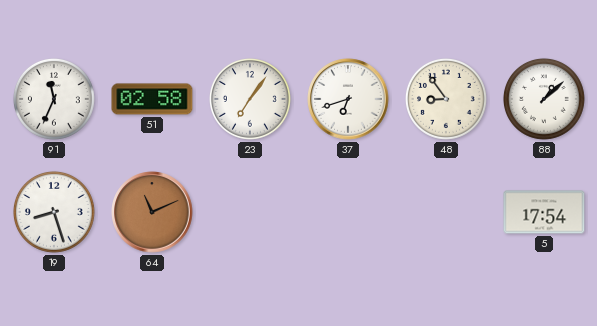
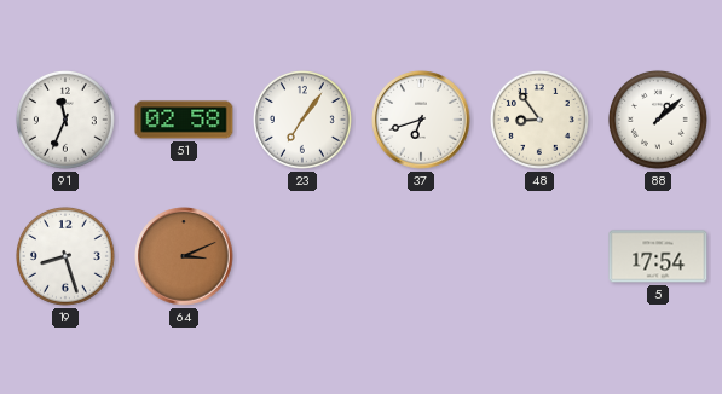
64: 11:11 -> 3:11 (184, 256)
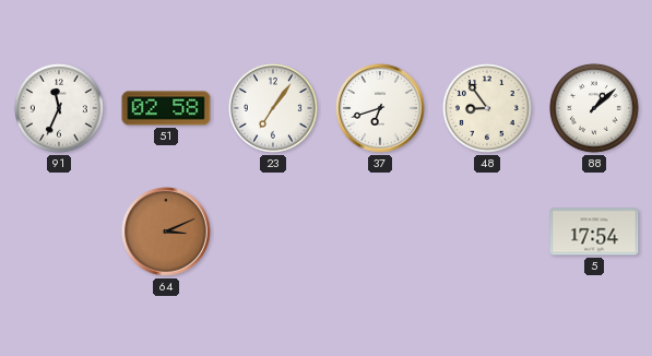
19: 8:27 -> none (65, 256)
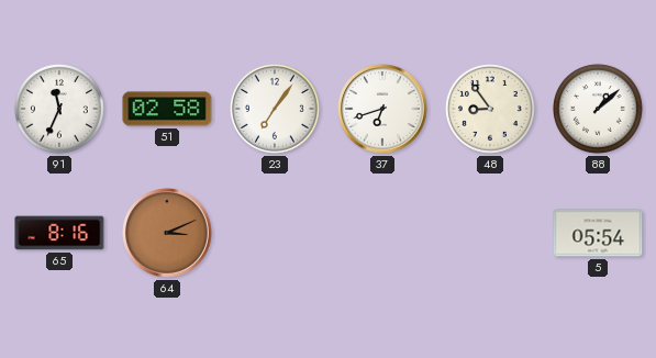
65: none -> 8:16 (59, 233)
5: 17:54 -> 05:54 (598, 233)
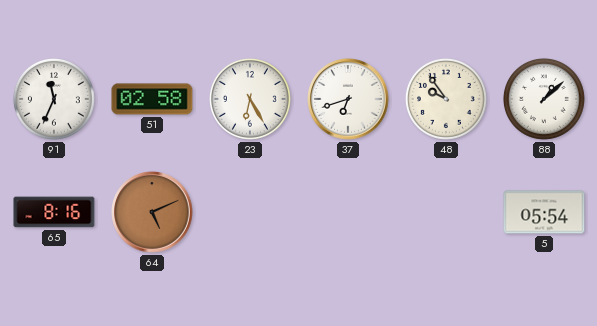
23: 7:06 -> 6:25 (250, 99)
48: 8:54 -> 9:54 (446, 99)
64: 3:11 -> 5:11 (152, 212)
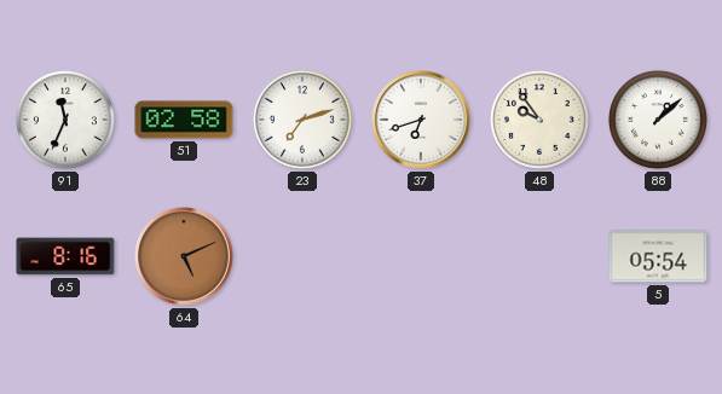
23: 6:25 -> 7:12 (302, 120)
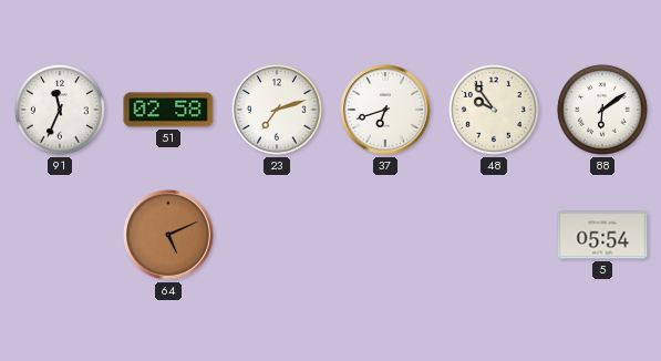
88: 1:08 -> 6:09 (602, 110)
65: 8:16 -> none (65, 256)
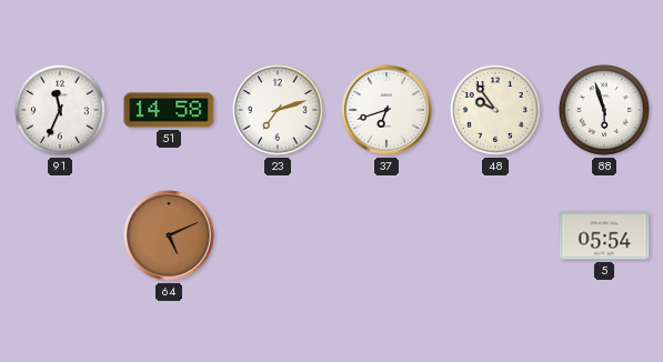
51: 02:58 -> 14:58 (169, 110)
88: 6:09 -> 5:57 (604, 110)
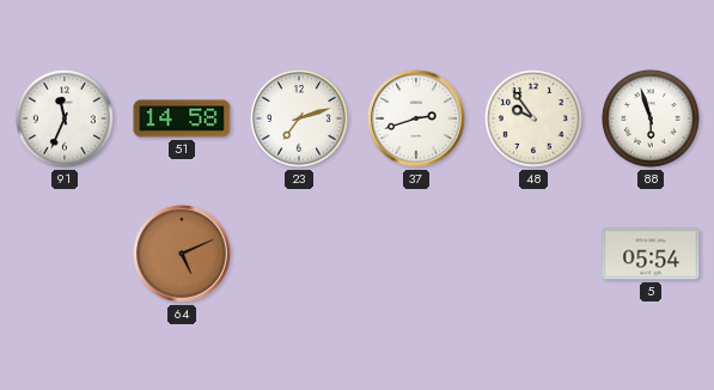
37: 6:42 -> 2:42 (416, 118)
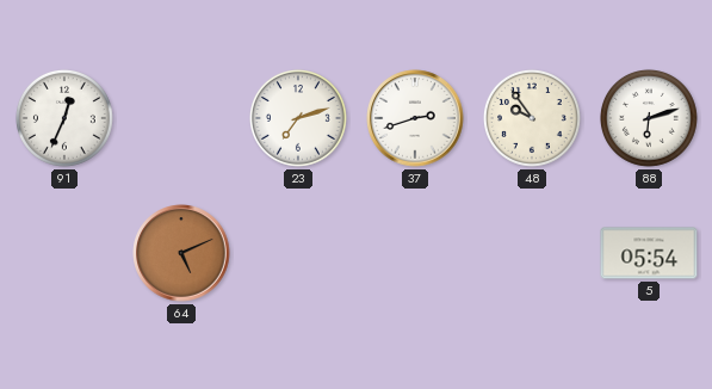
91: 11:34 -> 12:34 (64, 118)
51: 14:58 -> none (182, 118)
88: 5:57 -> 6:12 (649, 118)
